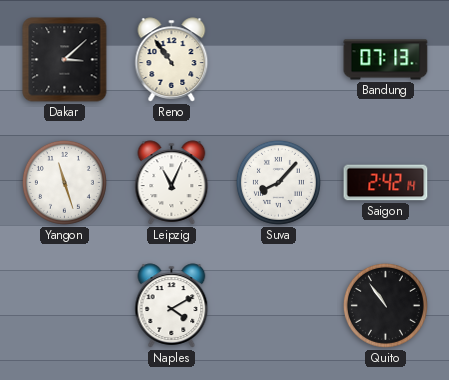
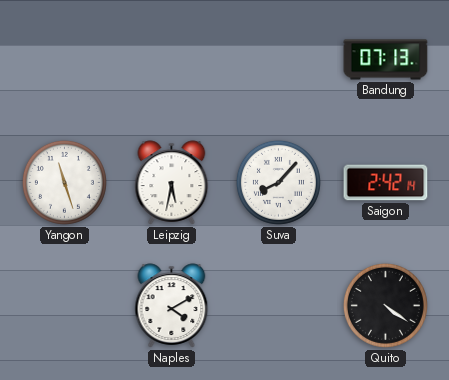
Dakar: 3:08 -> none (65, 60)
Reno: 10:54 -> none (172, 60)
Leipzig: 11:04 -> 5:32 (172, 183)
Quito: 10:54 -> 4:21 (385, 305)
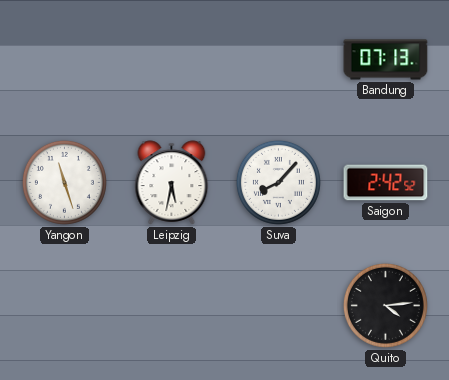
Saigon: 2:42:14 -> 2:42:52 (386, 183)
Naples: 4:10 -> none (172, 306)
Quito: 4:21 -> 4:14 (385, 305)
